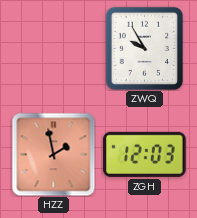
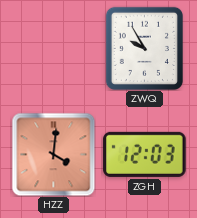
HZZ: 1:58 -> 4:01 (53, 154)
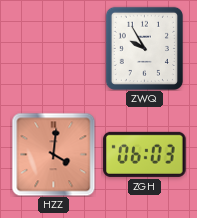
ZGH: 12:03 -> 06:03 (145, 154)
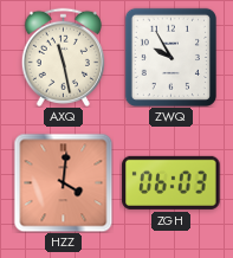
AXQ: none -> 11:28 (63, 57)
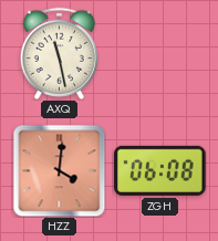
ZWQ: 9:55 -> none (170, 57)
ZGH: 06:03 -> 06:08 (160, 170)
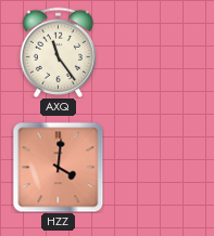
AXQ: 11:28 -> 11:24 (58, 52)
ZGH: 06:08 -> none (160, 170)
